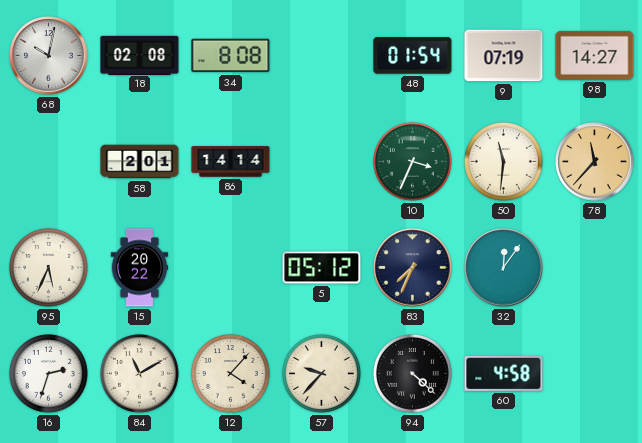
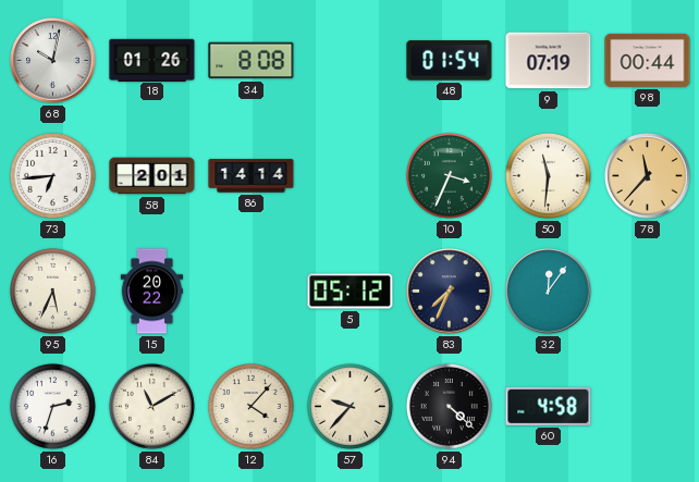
18: 02:08 -> 01:26 (152, 60)
98: 14:27 -> 00:44 (648, 60)
73: none -> 6:44 (52, 175)
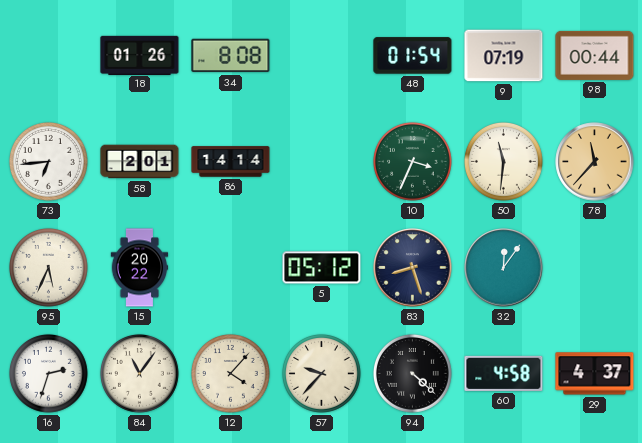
68: 10:02 -> none (53, 61)
83: 7:34 -> 8:27 (413, 268)
84: 11:10 -> 11:06 (139, 373)
29: none -> 4:37 (595, 374)
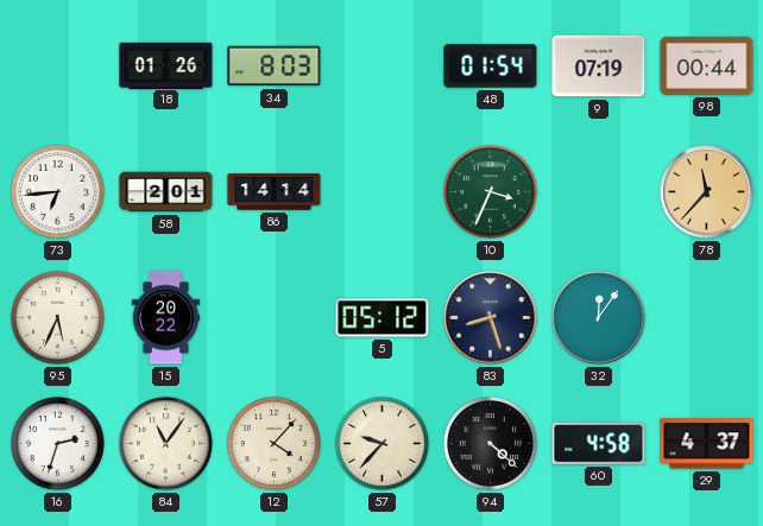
34: 8:08 -> 8:03 (275, 66)
50: 11:31 -> none (503, 161)
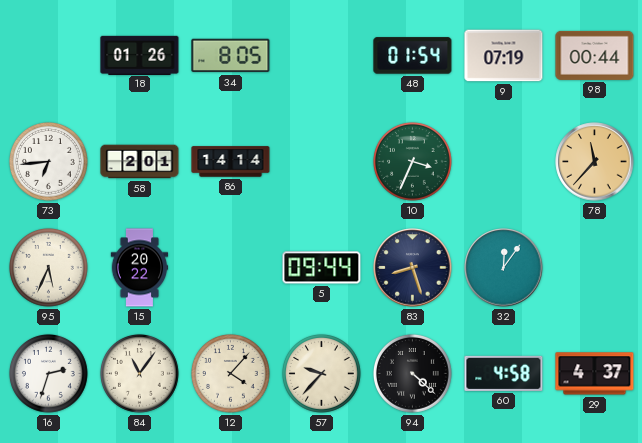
34: 8:03 -> 8:05 (231, 56)
5: 05:12 -> 09:44 (322, 268)
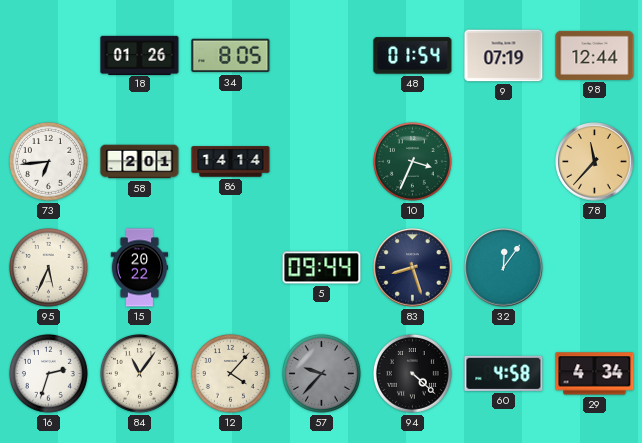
98: 00:44 -> 12:44 (595, 55)
57 dial: cream -> grey (321, 373)
29: 4:37 -> 4:34 (595, 374)
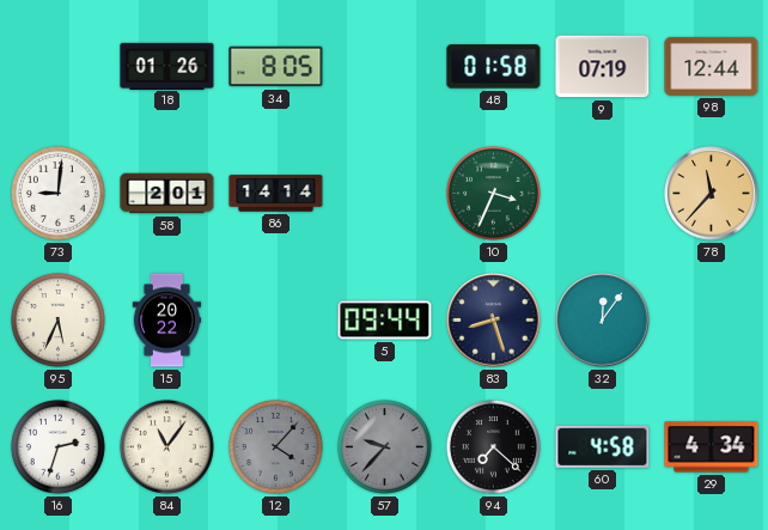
48: 01:54 -> 01:58 (494, 67)
73: 6:44 -> 9:01 (57, 193)
12 dial: cream -> grey (275, 446)
94: 4:22 -> 7:22 (493, 446)
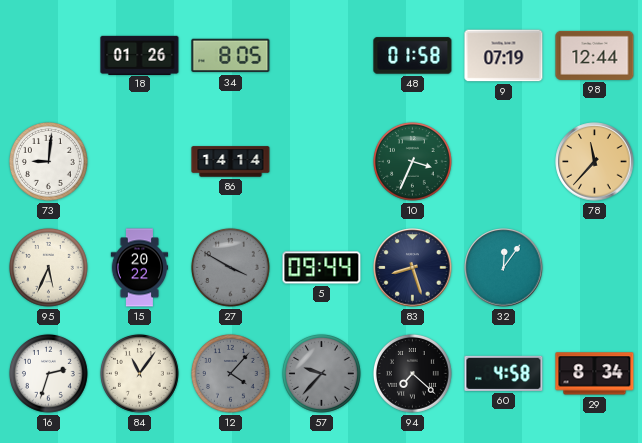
58: 2:01 -> none (167, 194)
27: none -> 3:50 (230, 267)
29: 4:34 -> 8:34 (595, 374)
